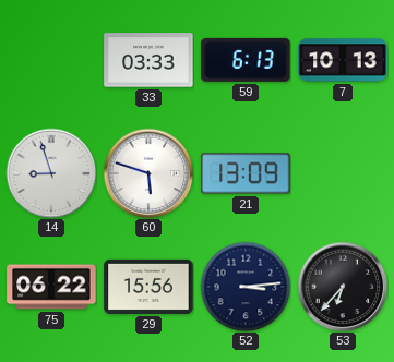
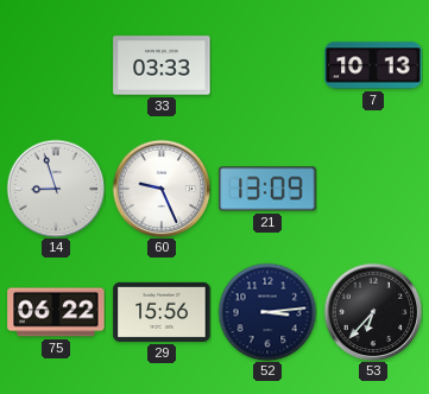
59: 6:13 -> none (246, 60)
60: 5:48 -> 9:26 (162, 189)
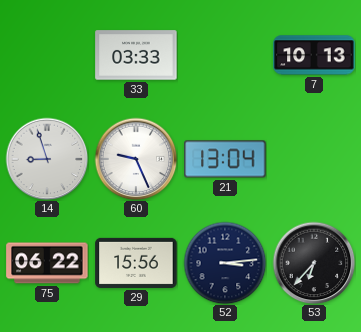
21: 13:09 -> 13:04 (225, 159)
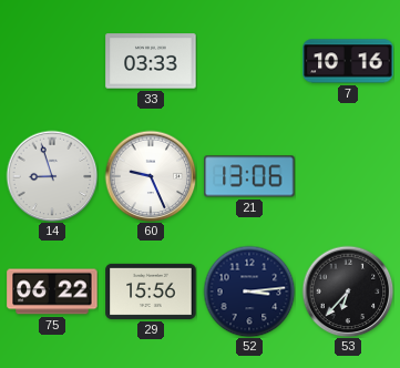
7: 10:13 -> 10:16 (348, 61)
21: 13:04 -> 13:06 (249, 176)
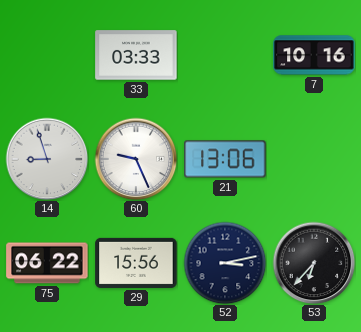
52: 3:14 -> 3:13 (225, 263)
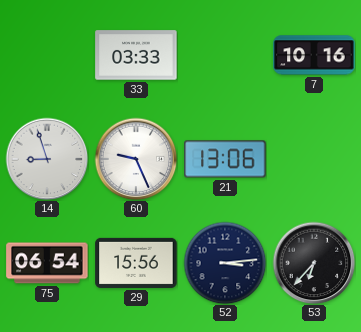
75: 06:22 -> 06:54 (47, 263)
52: 3:13 -> 3:14 (225, 263)
